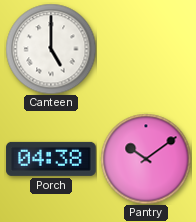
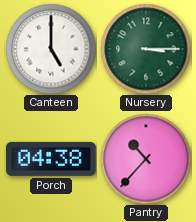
Nursery: none -> 3:15 (146, 49)
Pantry: 10:09 -> 10:37 (146, 159)
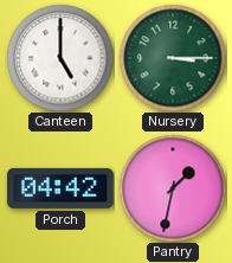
Porch: 04:38 -> 04:42 (60, 188)
Pantry: 10:37 -> 1:32 (173, 188)
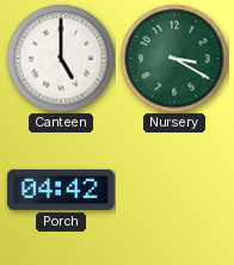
Nursery: 3:15 -> 3:20 (174, 58)
Pantry: 1:32 -> none (173, 188)
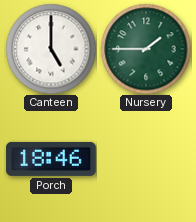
Nursery: 3:20 -> 1:45 (146, 49)
Porch: 04:42 -> 18:46 (51, 159)
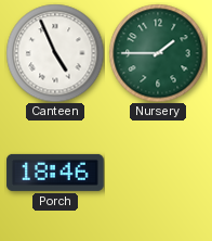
Canteen: 5:00 -> 4:56 (55, 53)
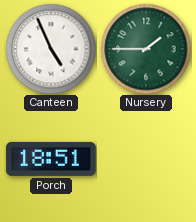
Porch: 18:46 -> 18:51 (51, 159)
